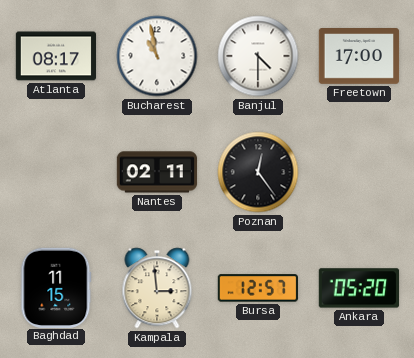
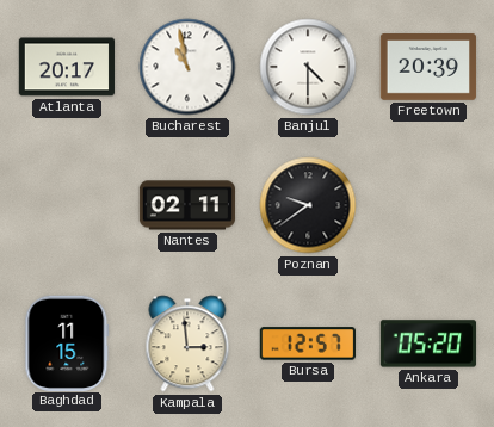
Atlanta: 08:17 -> 20:17 (67, 67)
Freetown: 17:00 -> 20:39 (428, 68)
Poznan: 12:24 -> 9:39 (308, 205)
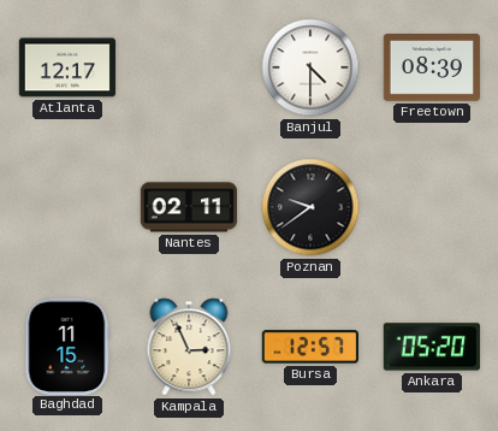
Atlanta: 20:17 -> 12:17 (67, 67)
Bucharest: 10:58 -> none (187, 67)
Freetown: 20:39 -> 08:39 (432, 69)
Kampala: 2:59 -> 2:56 (189, 347)
